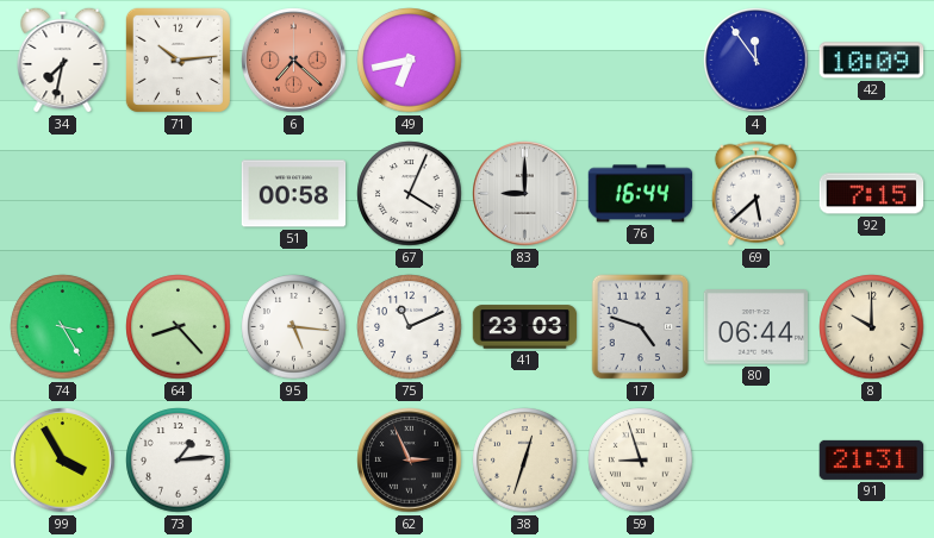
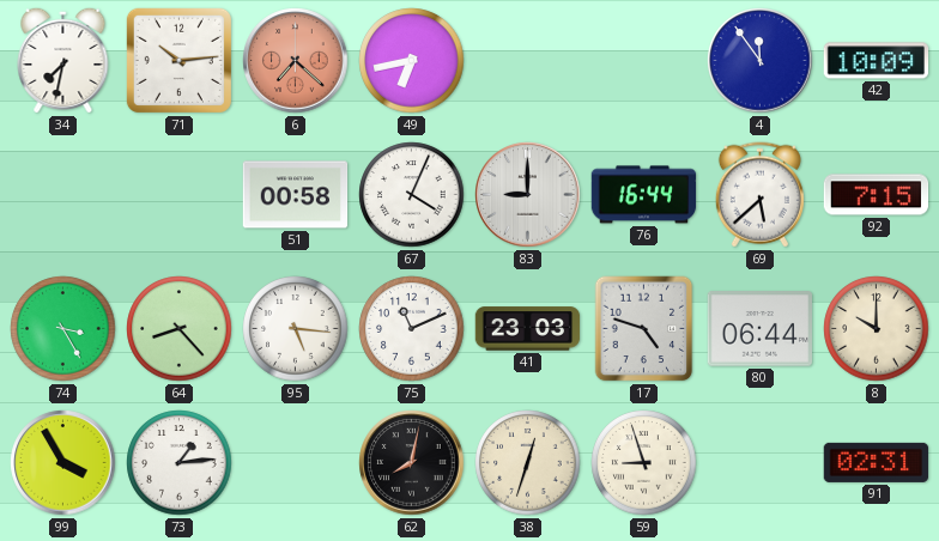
62: 2:56 -> 8:02 (412, 463)
91: 21:31 -> 02:31 (877, 462)
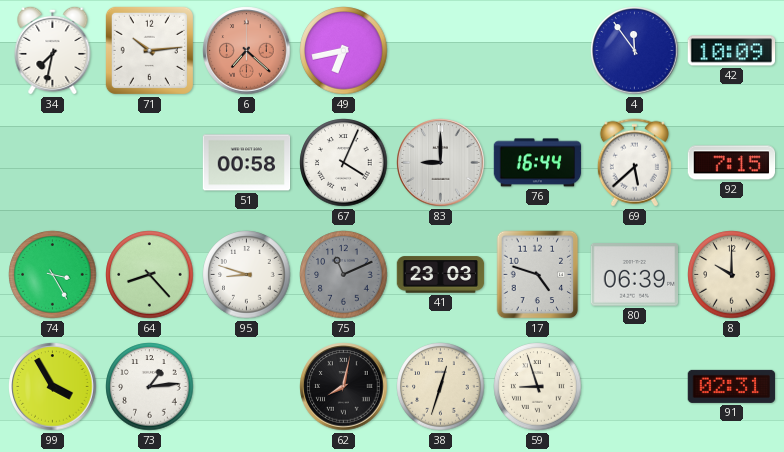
95: 5:16 -> 8:48 (247, 275)
75 dial: white -> grey (344, 275)
80: 06:44 -> 06:39 (635, 275)
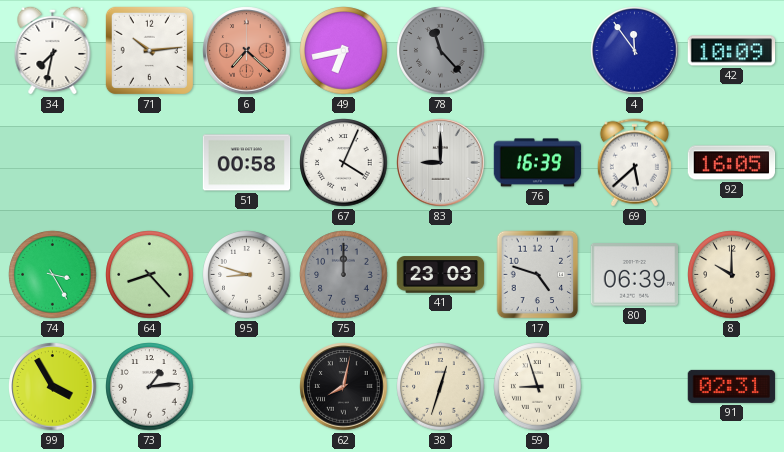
78: none -> 11:23 (441, 51)
76: 16:44 -> 16:39 (538, 163)
92: 7:15 -> 16:05 (732, 163)
75: 11:11 -> 12:00 (344, 275)
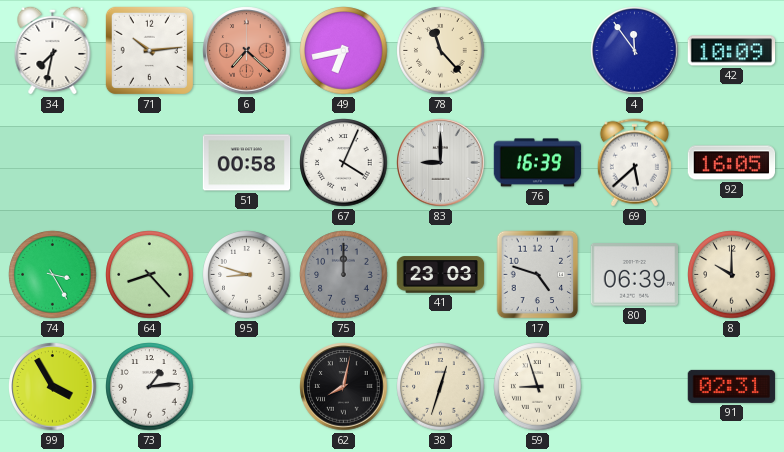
78 dial: grey -> cream (441, 51)
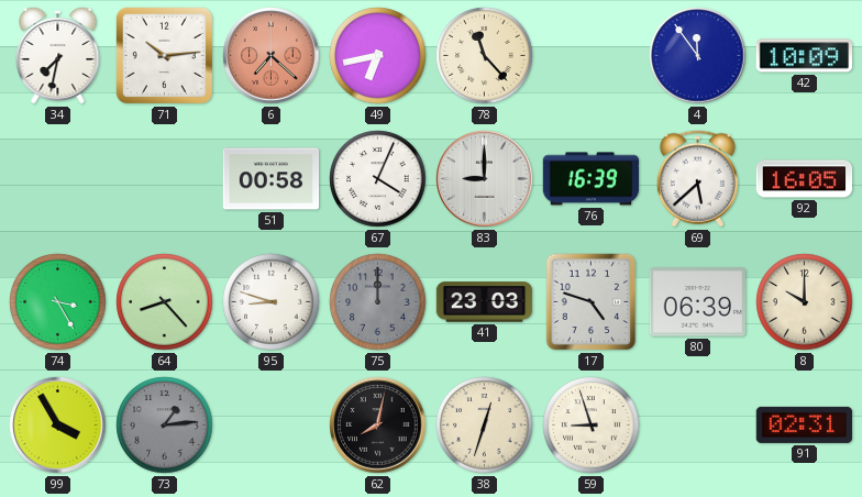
73 dial: white -> grey (165, 426)
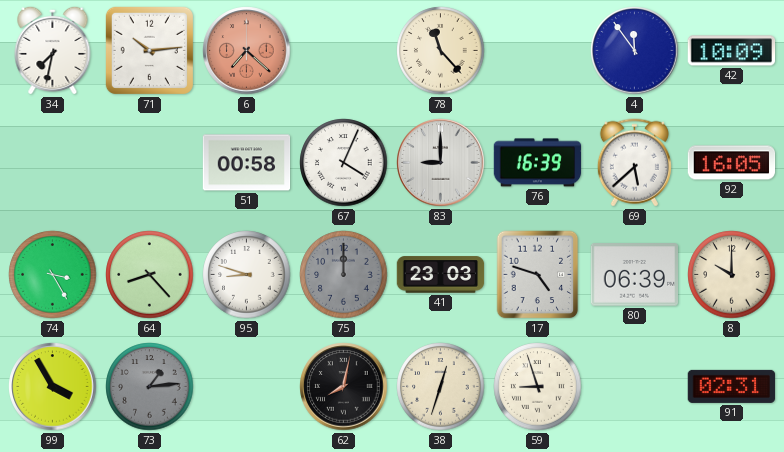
49: 6:43 -> none (378, 56)
